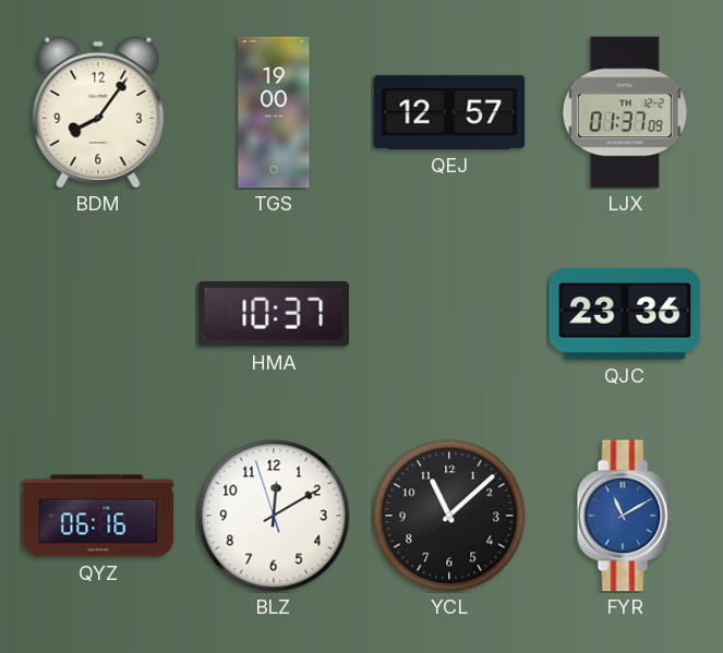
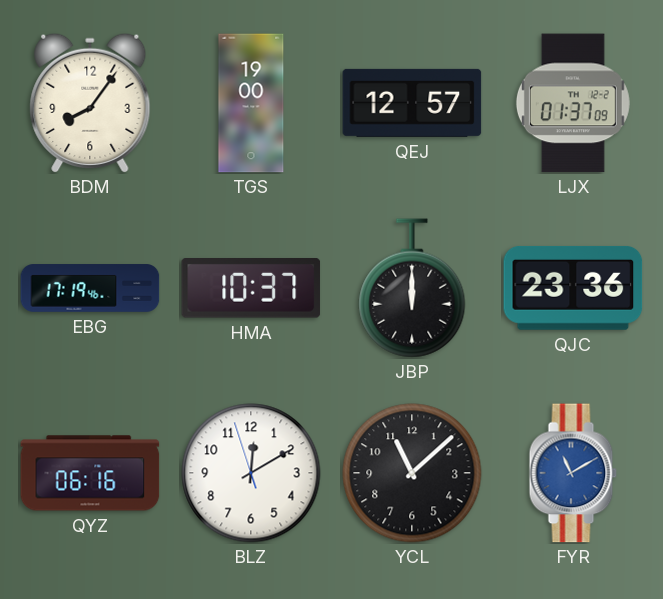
EBG: none -> 17:19 (90, 288)
JBP: none -> 12:00 (412, 288)
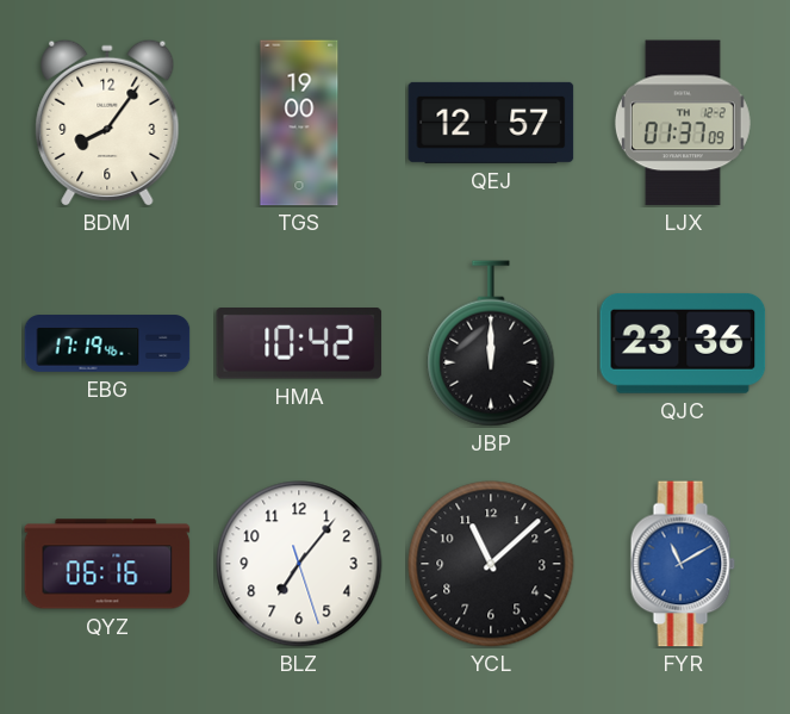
HMA: 10:37 -> 10:42 (299, 344)
BLZ: 12:09 -> 7:06 (299, 564)
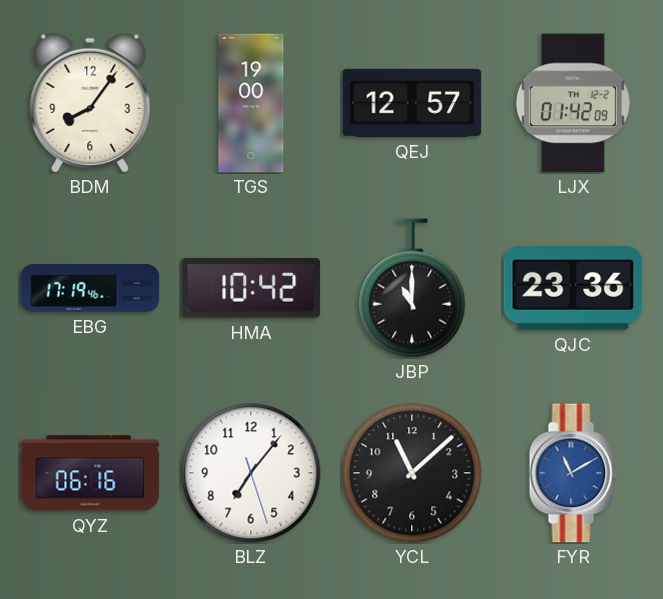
LJX: 01:37 -> 01:42 (573, 103)
JBP: 12:00 -> 11:00 (412, 288)
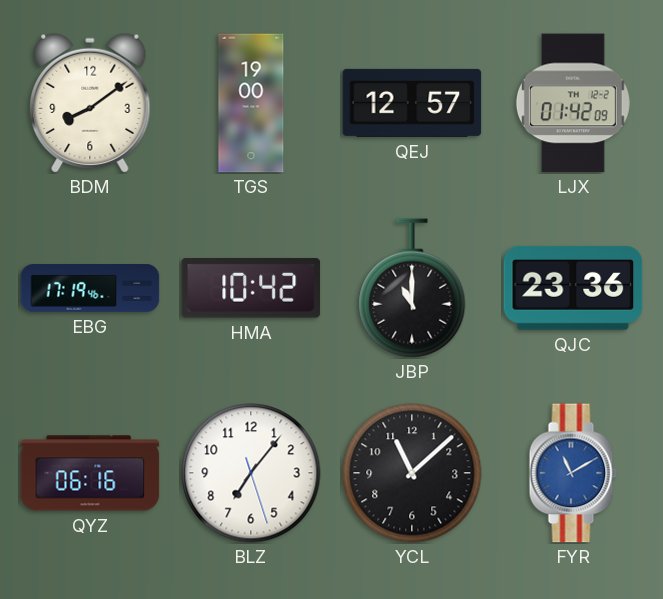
BDM: 8:06 -> 8:09 (90, 102)
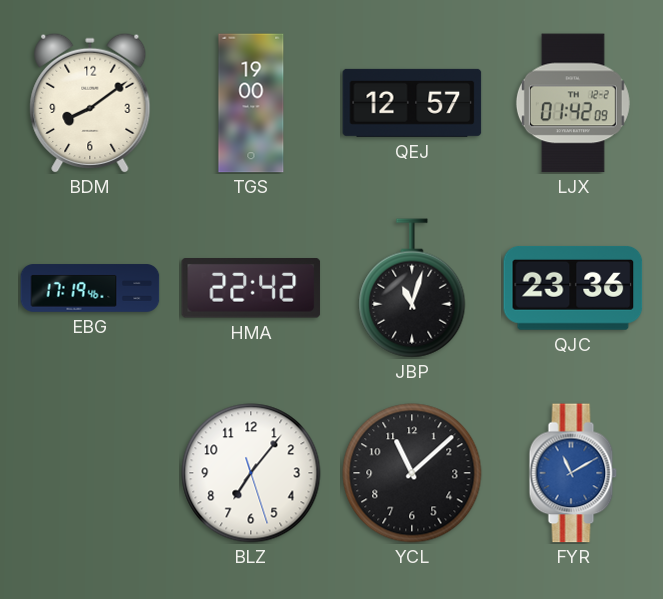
HMA: 10:42 -> 22:42 (251, 289)
JBP: 11:00 -> 11:03 (412, 288)
QYZ: 06:16 -> none (90, 473)
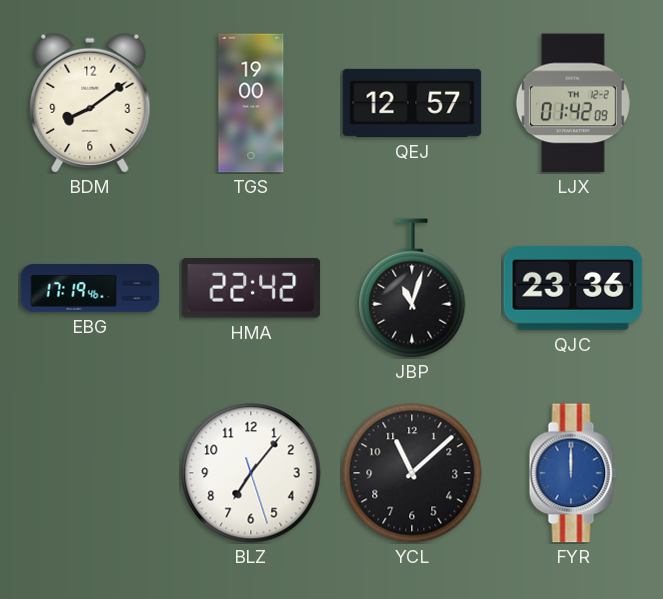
FYR: 11:10 -> 12:00 (573, 473)
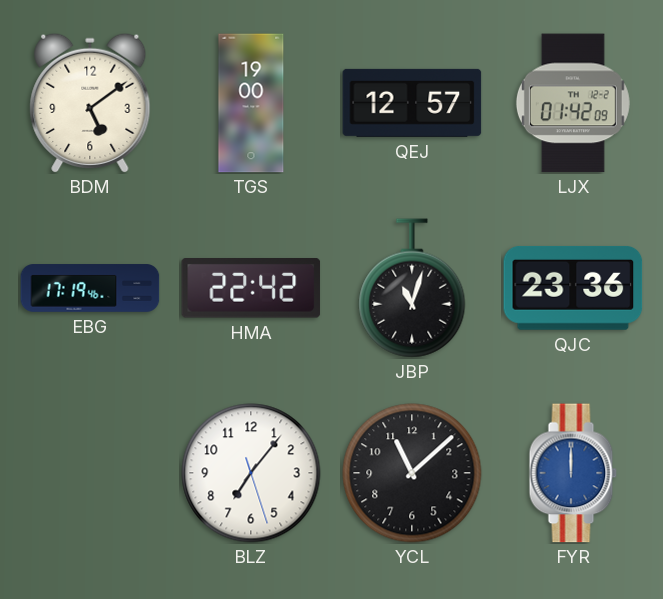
BDM: 8:09 -> 5:09 (90, 102)
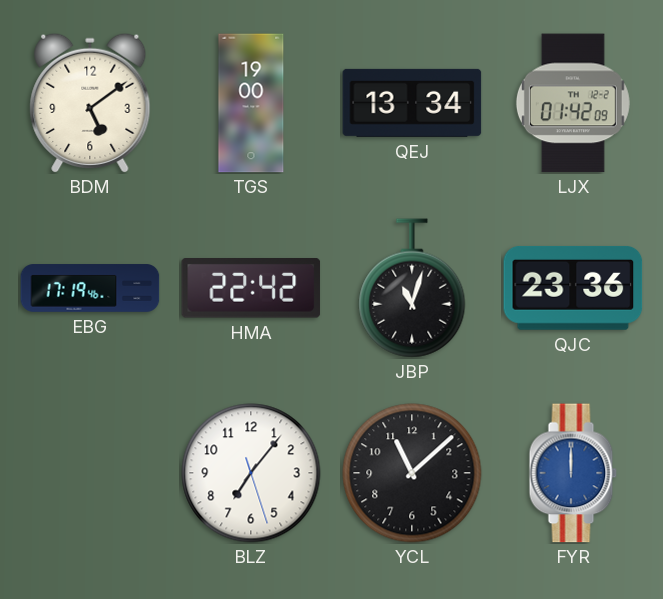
QEJ: 12:57 -> 13:34 (412, 103)
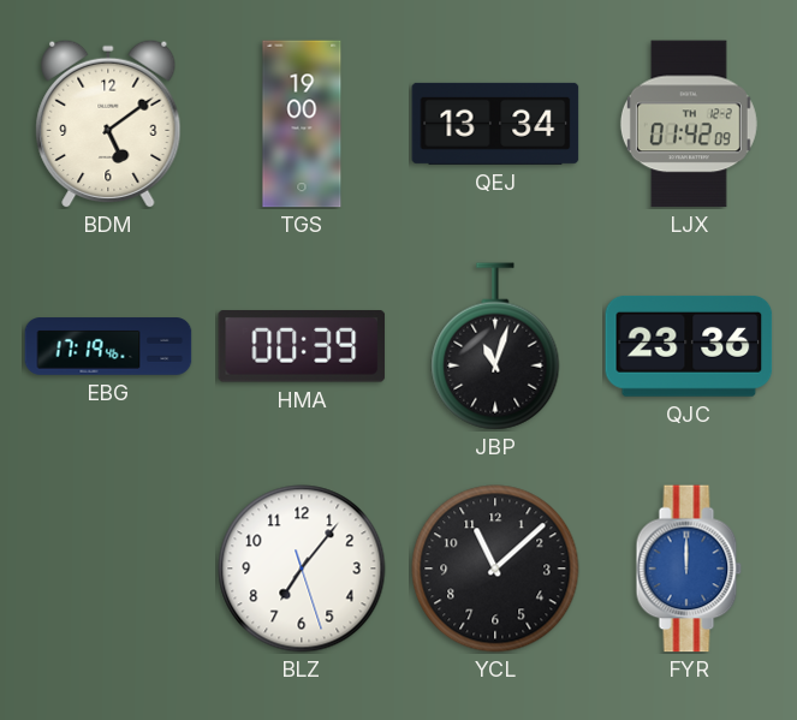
HMA: 22:42 -> 00:39 (302, 347)
